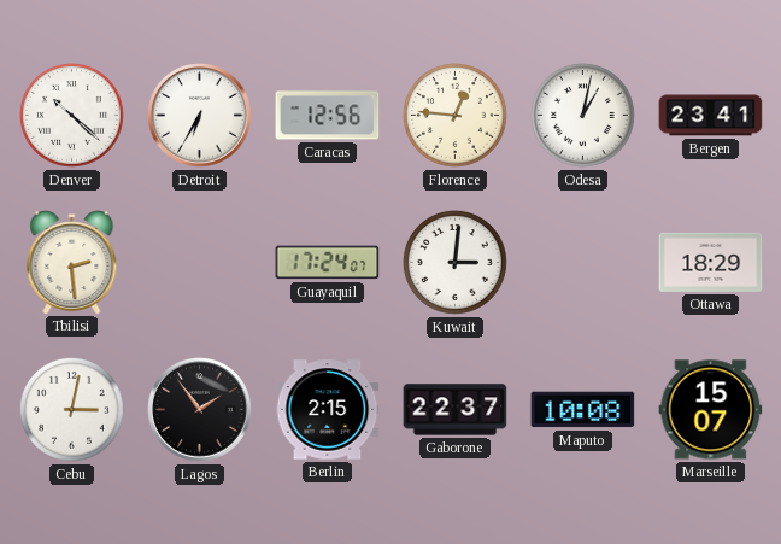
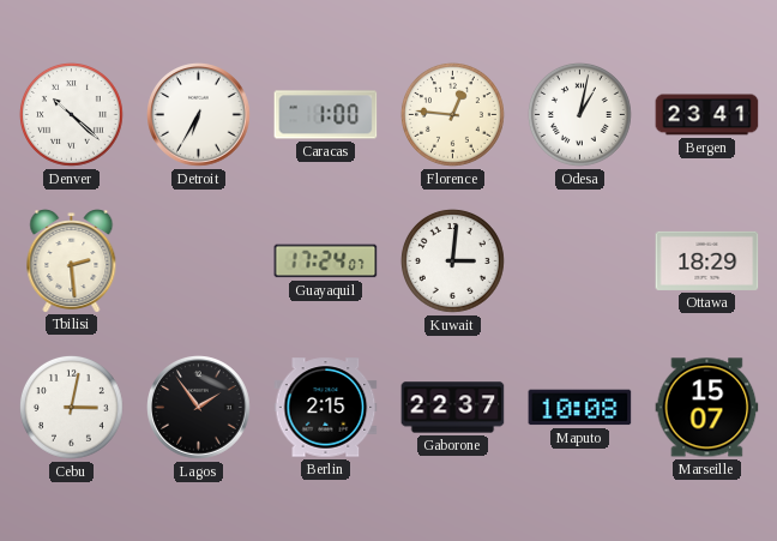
Caracas: 12:56 -> 1:00 (326, 115)
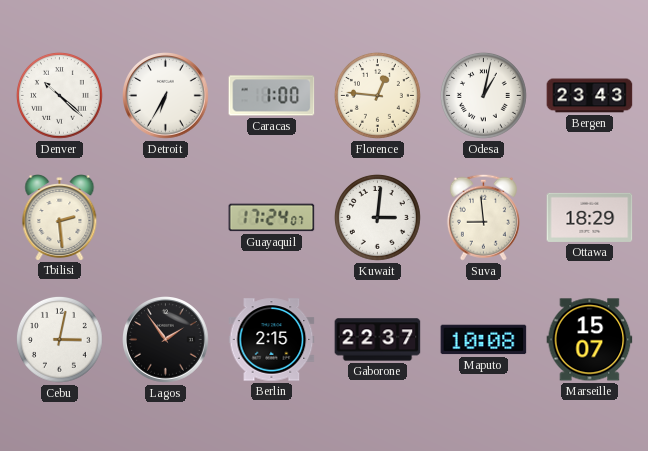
Bergen: 23:41 -> 23:43 (590, 96)
Suva: none -> 8:59 (483, 217)
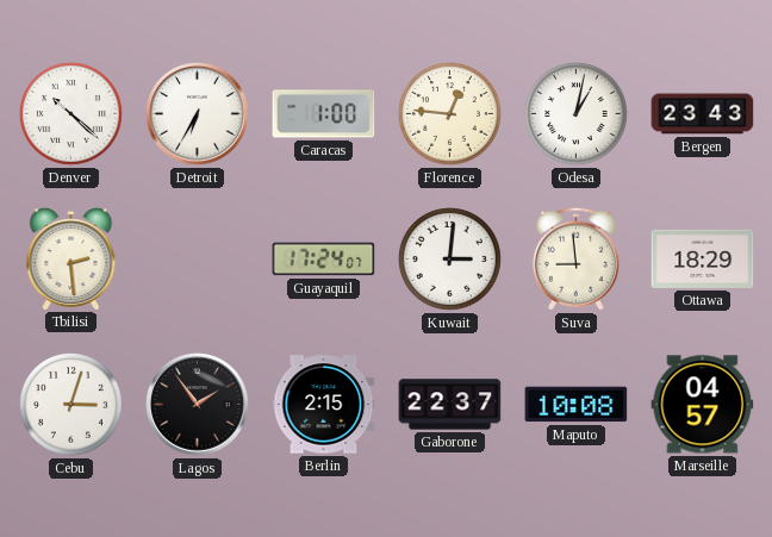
Cebu: 3:02 -> 3:03 (70, 404)
Marseille: 15:07 -> 04:57 (703, 405)
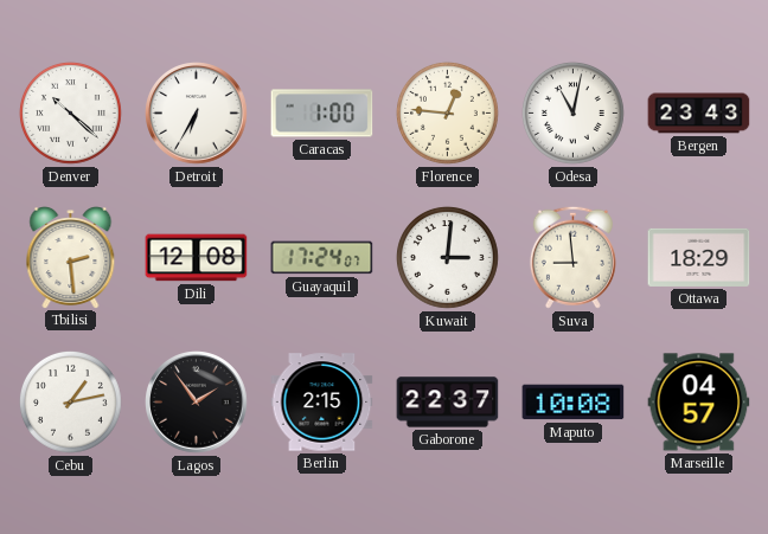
Odesa: 1:02 -> 11:02 (572, 112)
Dili: none -> 12:08 (197, 258)
Cebu: 3:03 -> 1:13 (70, 401)
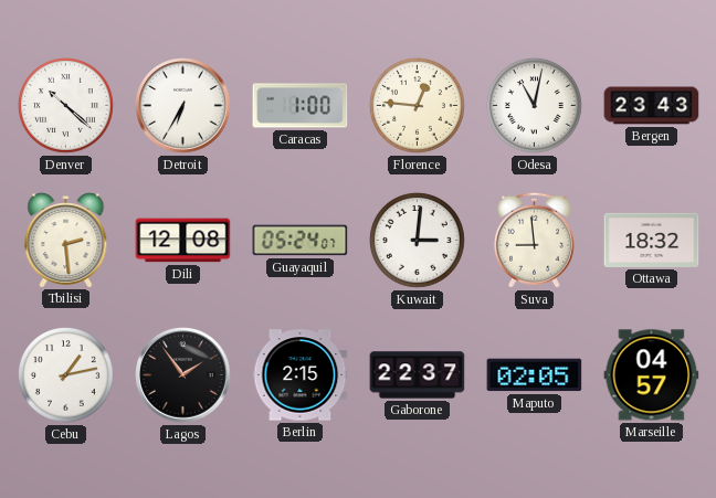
Guayaquil: 17:24 -> 05:24 (301, 241)
Ottawa: 18:29 -> 18:32 (652, 240)
Maputo: 10:08 -> 02:05 (535, 375)
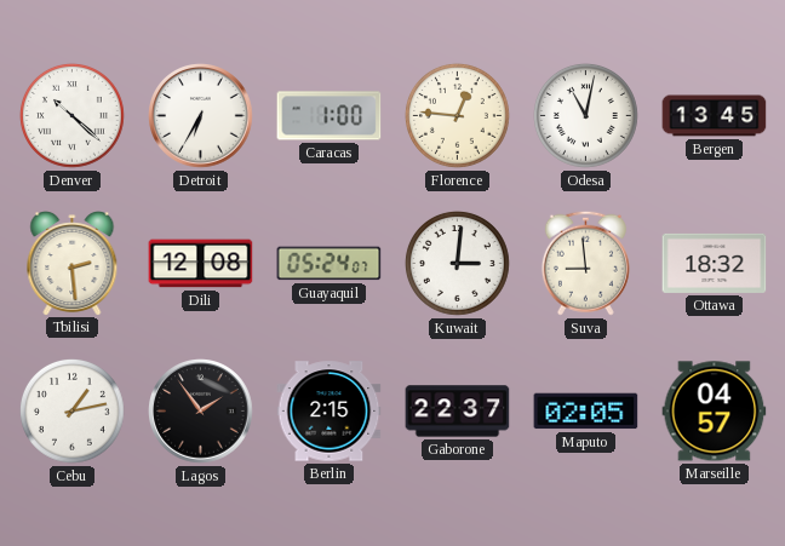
Bergen: 23:43 -> 13:45 (715, 116)
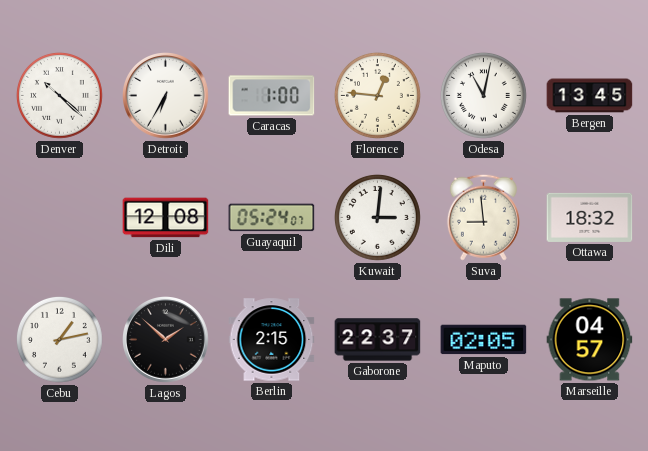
Tbilisi: 2:29 -> none (73, 264)
Lagos: 1:54 -> 1:52 (166, 340)
